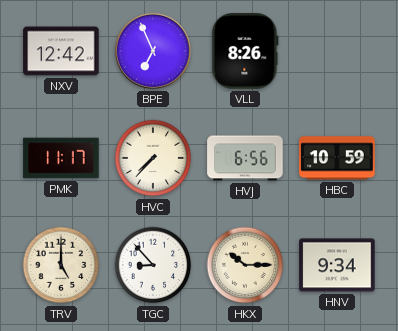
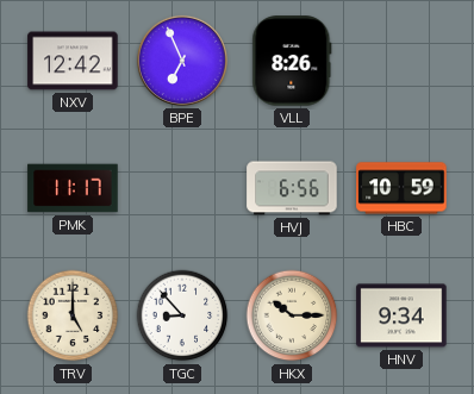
HVC: 7:37 -> none (153, 158)
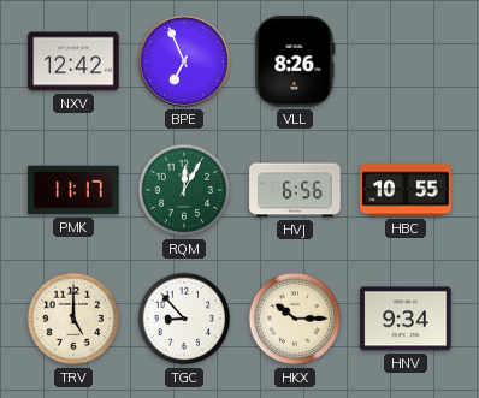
RQM: none -> 12:05 (184, 190)
HBC: 10:59 -> 10:55 (406, 190)
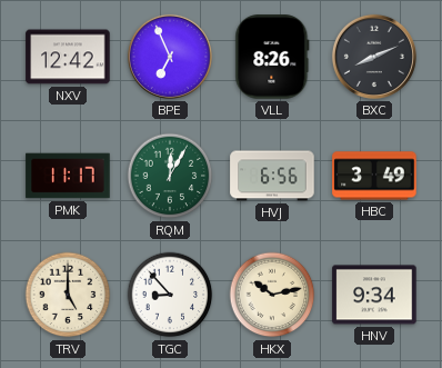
BXC: none -> 8:11 (374, 57)
HBC: 10:55 -> 3:49 (374, 176)
HKX: 10:15 -> 10:13 (272, 295)
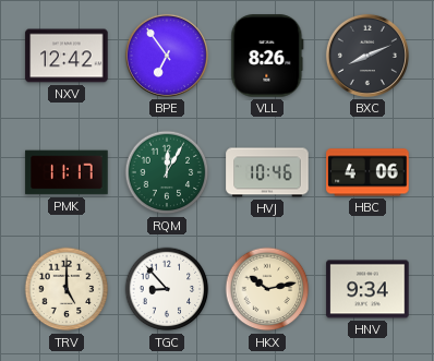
BPE: 6:56 -> 6:54 (167, 56)
HVJ: 6:56 -> 10:46 (267, 172)
HBC: 3:49 -> 4:06 (367, 172)
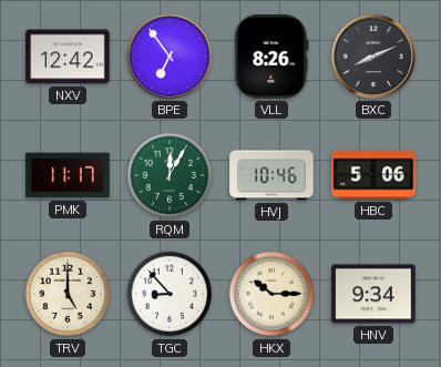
HBC: 4:06 -> 5:06 (373, 175)
HKX: 10:13 -> 10:15 (271, 294)
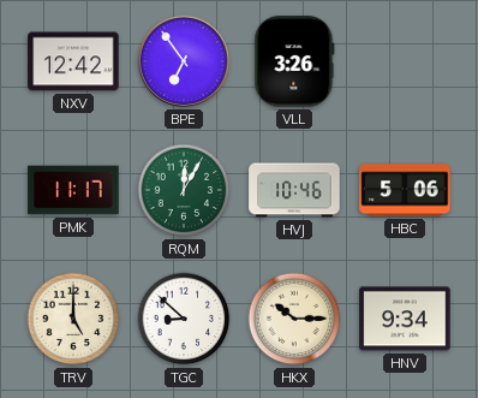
VLL: 8:26 -> 3:26 (294, 61)
BXC: 8:11 -> none (373, 57)
TGC: 8:53 -> 8:52 (184, 319)
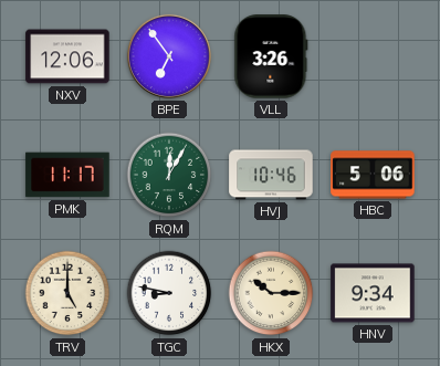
NXV: 12:42 -> 12:06 (67, 56)
TGC: 8:52 -> 8:47 (169, 293)
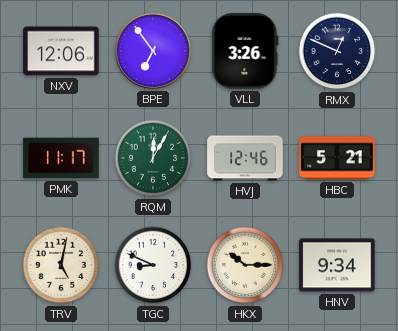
RMX: none -> 12:49 (337, 51)
HVJ: 10:46 -> 12:46 (245, 158)
HBC: 5:06 -> 5:21 (337, 158)
TRV: 5:00 -> 5:02 (61, 265)
TGC: 8:47 -> 8:49 (153, 265)
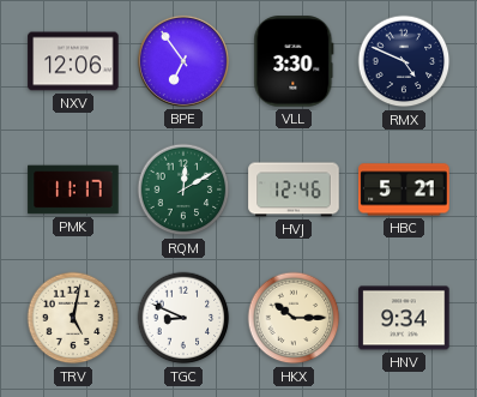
VLL: 3:26 -> 3:30 (294, 61)
RMX: 12:49 -> 4:49 (404, 61)
RQM: 12:05 -> 12:10 (183, 190)
